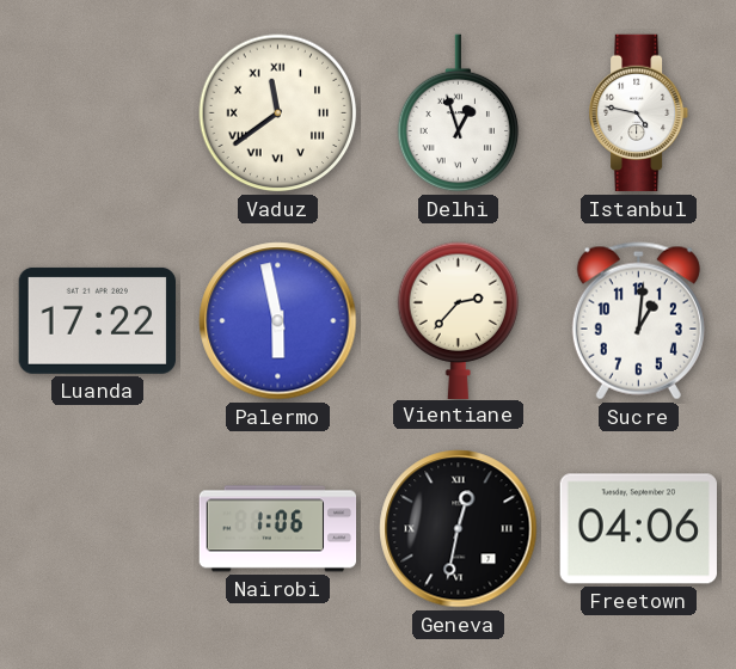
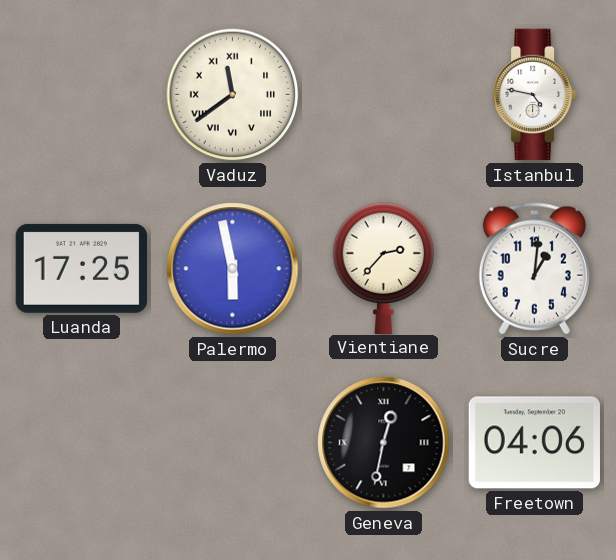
Delhi: 12:57 -> none (459, 113)
Luanda: 17:22 -> 17:25 (81, 268)
Nairobi: 1:06 -> none (278, 529)
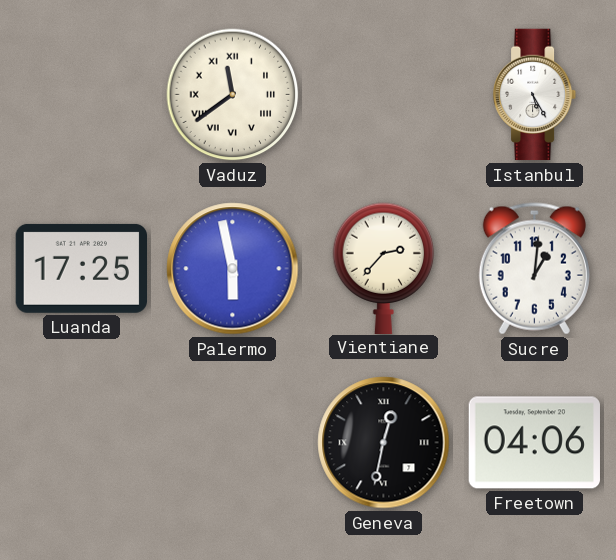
Istanbul: 4:47 -> 5:25 (536, 95)
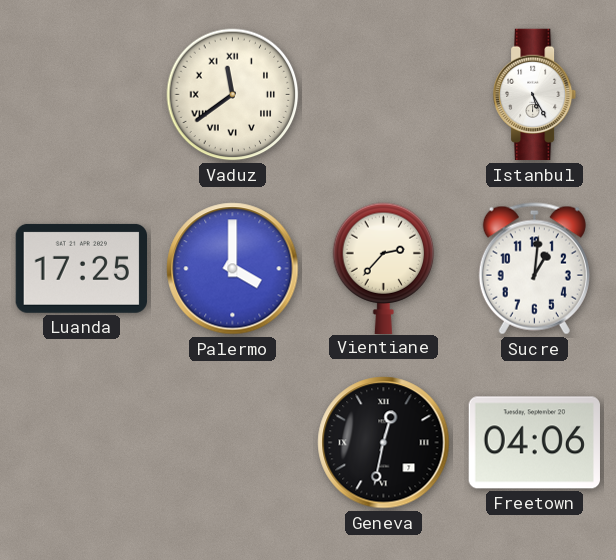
Palermo: 5:58 -> 4:00 (233, 269)
